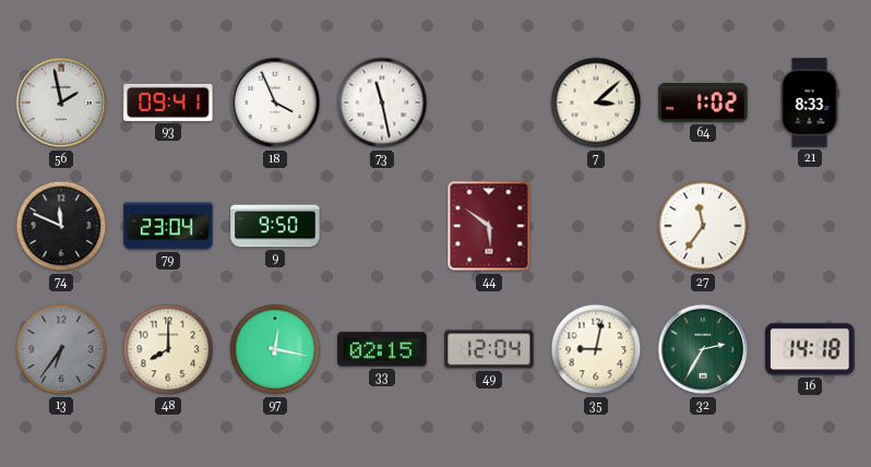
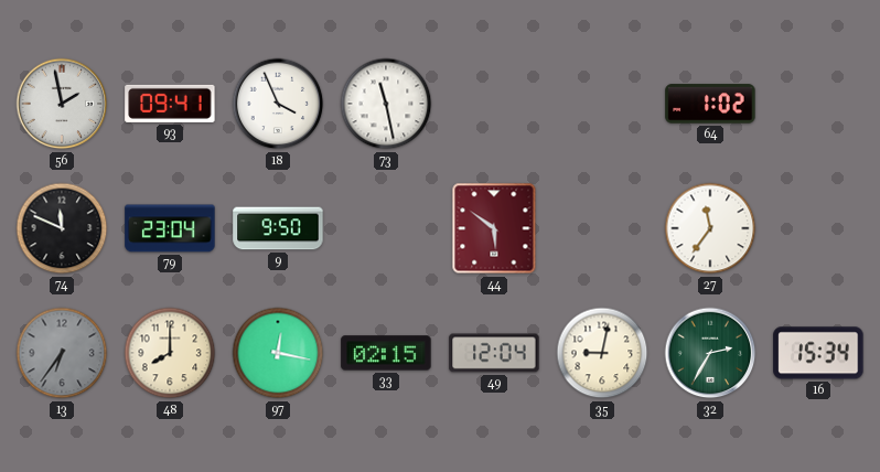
7: 3:08 -> none (596, 103)
21: 8:33 -> none (810, 103)
16: 14:18 -> 15:34 (818, 353)
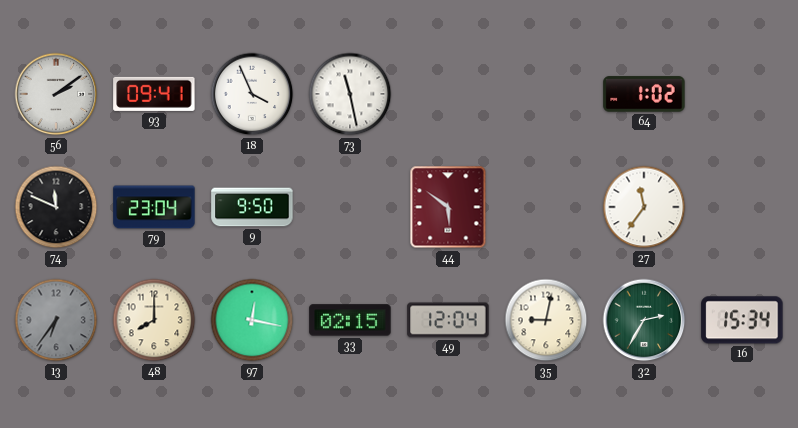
56: 1:58 -> 2:09 (56, 94)
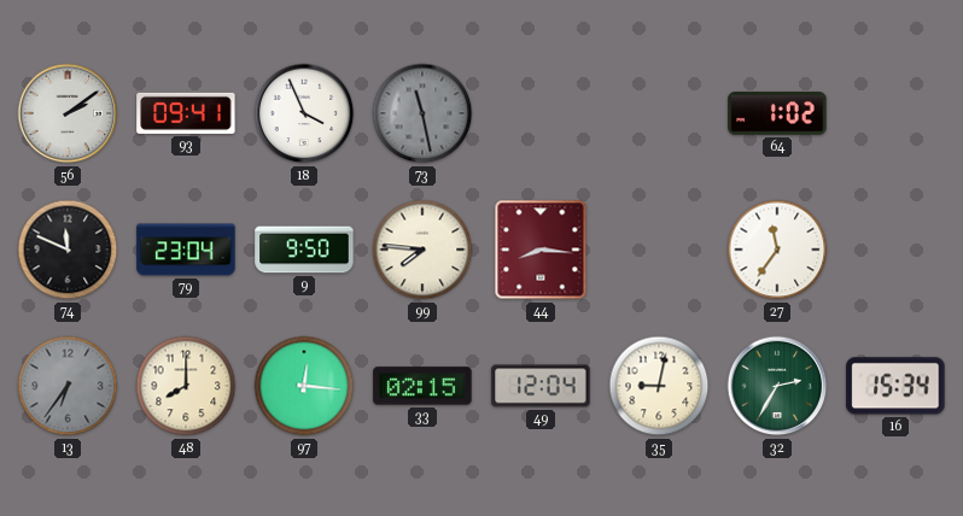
73 dial: white -> grey (422, 113)
99: none -> 7:46 (422, 250)
44: 5:51 -> 8:16 (541, 250)
97: 12:17 -> 12:16 (304, 386)
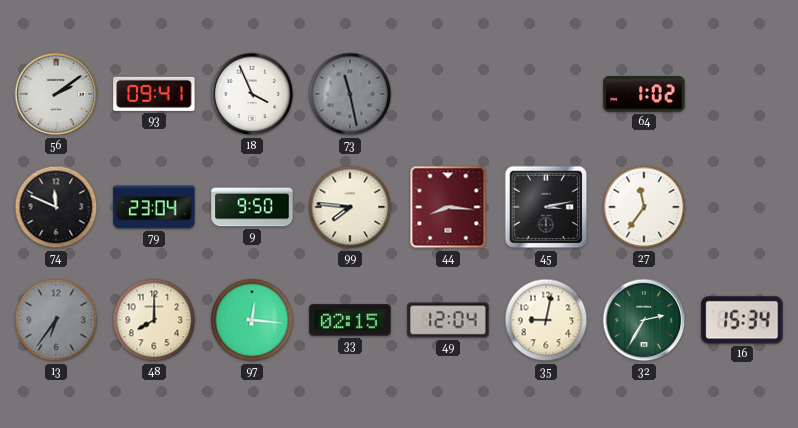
45: none -> 3:13 (546, 207)
